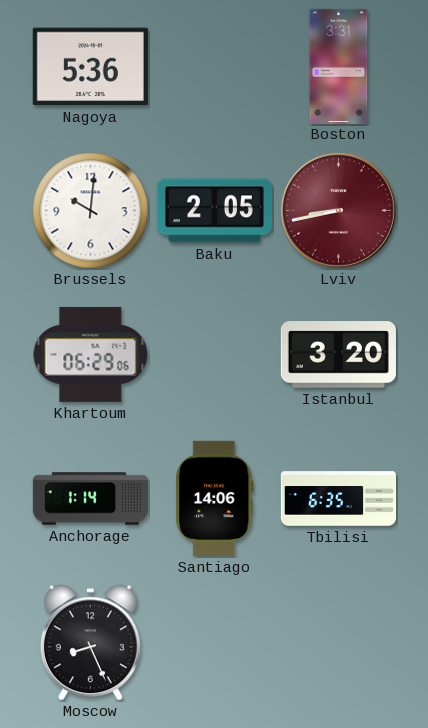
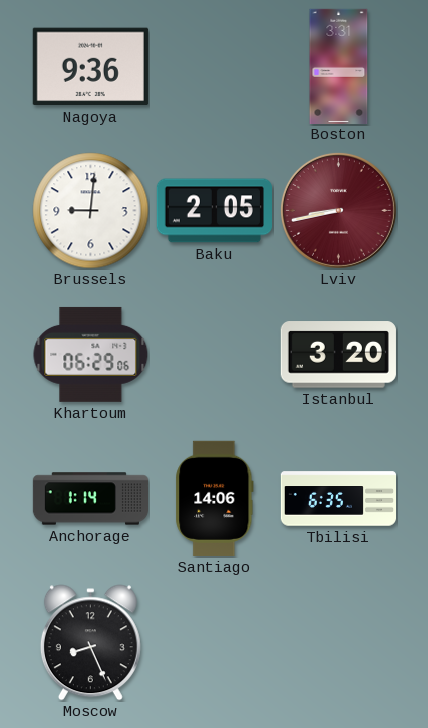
Nagoya: 5:36 -> 9:36 (90, 67)
Brussels: 10:01 -> 9:01 (91, 211)
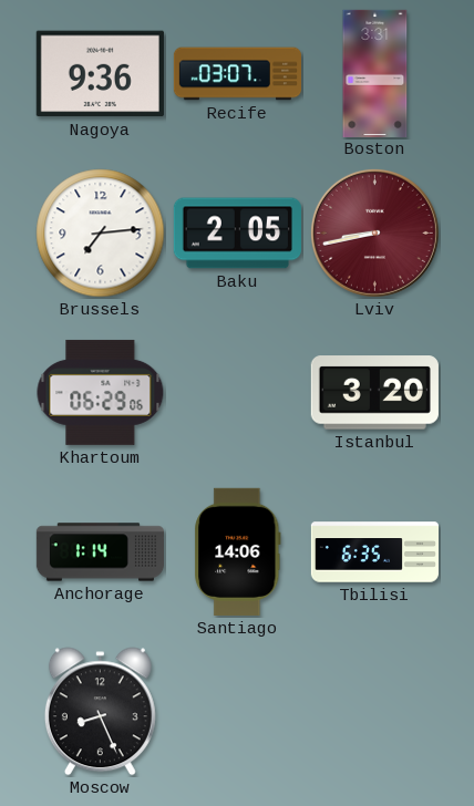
Recife: none -> 03:07 (237, 74)
Brussels: 9:01 -> 7:14 (101, 234)
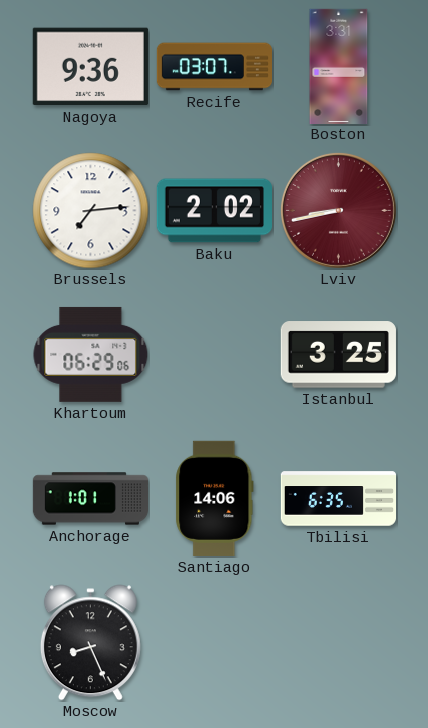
Baku: 2:05 -> 2:02 (214, 211)
Istanbul: 3:20 -> 3:25 (338, 355)
Anchorage: 1:14 -> 1:01 (90, 499)
